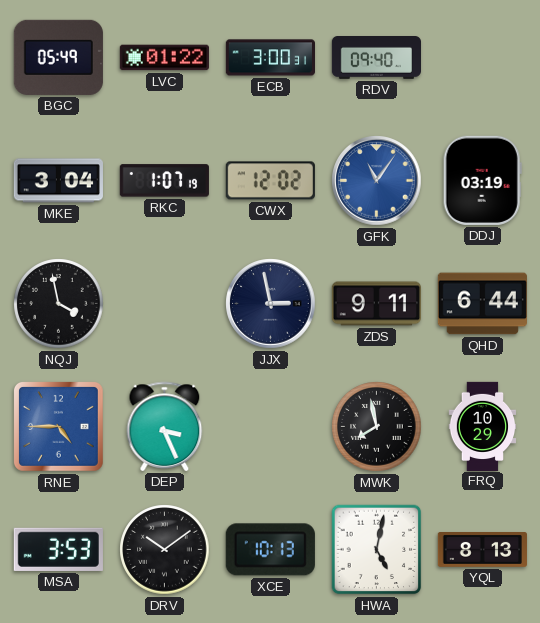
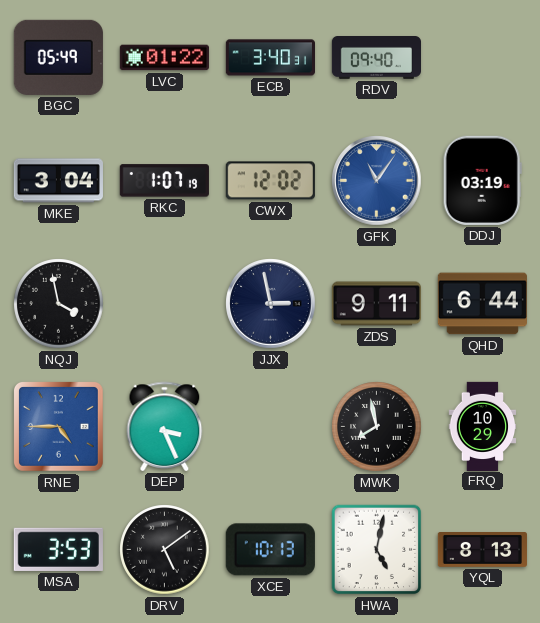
ECB: 3:00 -> 3:40 (270, 58)
DRV: 10:09 -> 5:09 (165, 550)
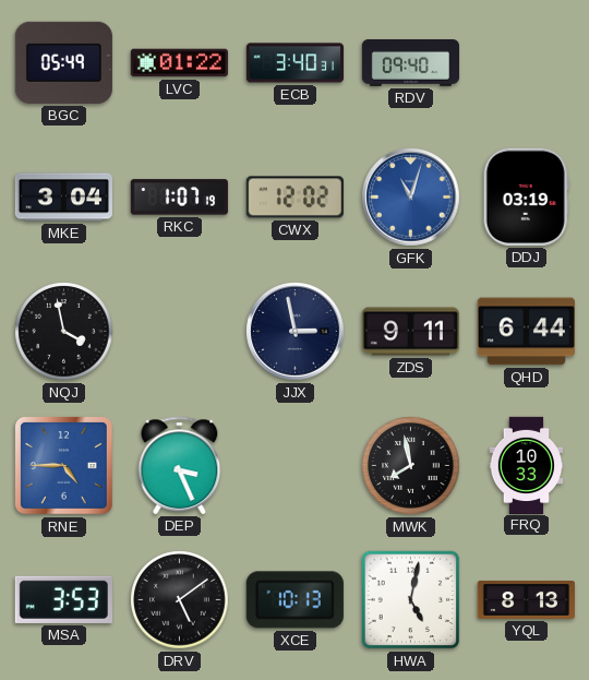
GFK: 11:06 -> 11:03 (411, 198)
FRQ: 10:29 -> 10:33 (527, 465)
